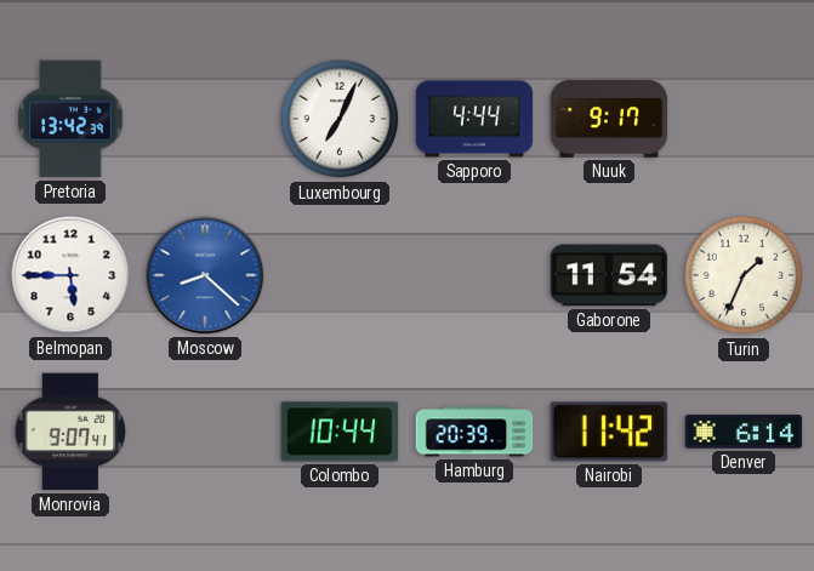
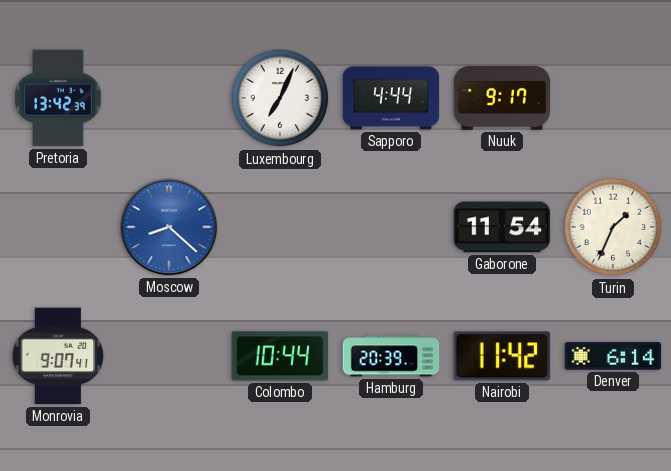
Belmopan: 5:45 -> none (70, 275)
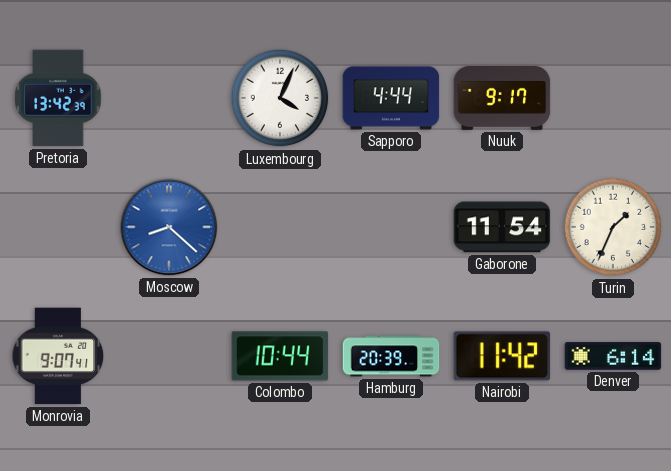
Luxembourg: 7:04 -> 4:04 (280, 98)
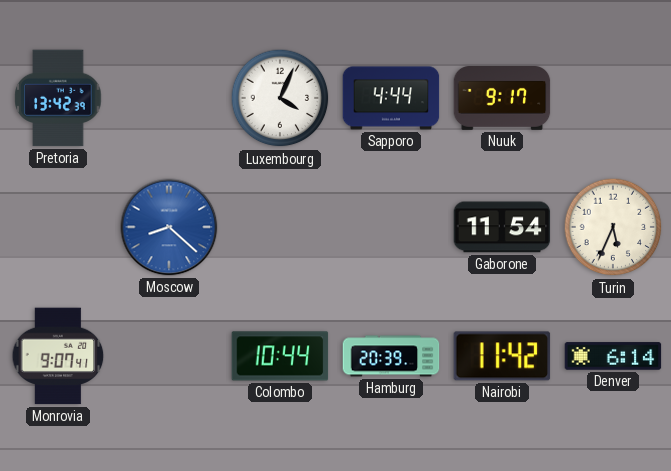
Turin: 1:34 -> 5:34 (613, 227)
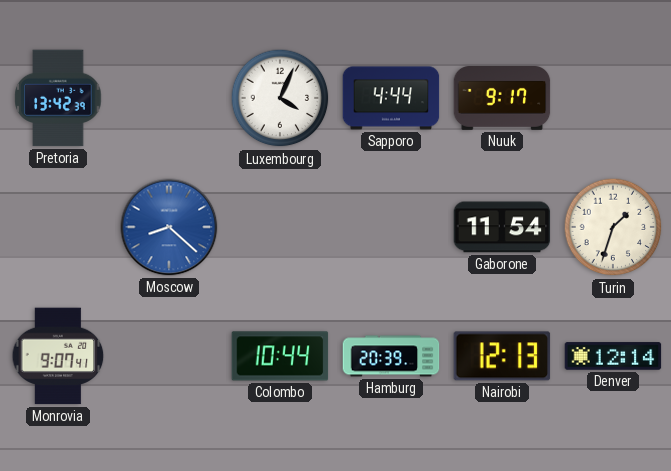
Turin: 5:34 -> 1:33 (613, 227)
Nairobi: 11:42 -> 12:13 (502, 356)
Denver: 6:14 -> 12:14 (613, 356)
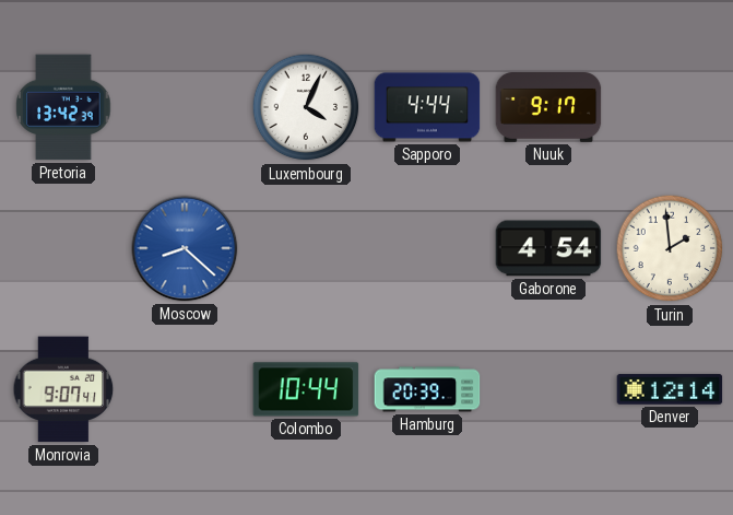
Gaborone: 11:54 -> 4:54 (548, 248)
Turin: 1:33 -> 1:59 (670, 248)
Nairobi: 12:13 -> none (502, 356)
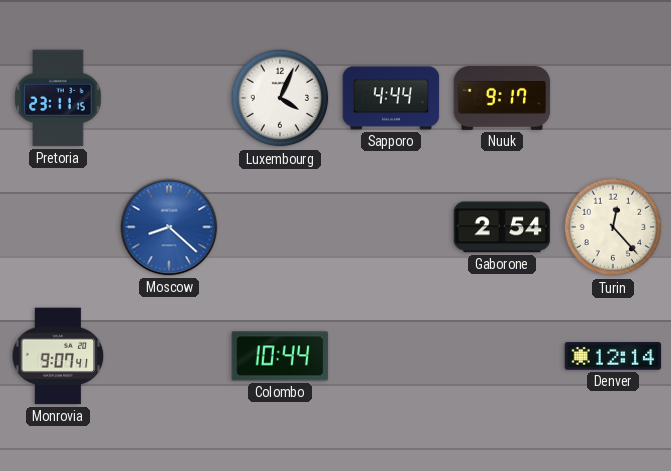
Pretoria: 13:42 -> 23:11 (58, 98)
Gaborone: 4:54 -> 2:54 (502, 227)
Turin: 1:59 -> 12:23 (613, 227)
Hamburg: 20:39 -> none (427, 389)
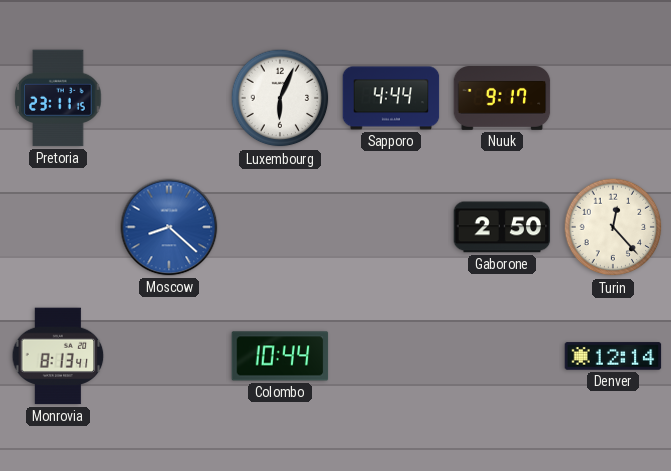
Luxembourg: 4:04 -> 6:04 (280, 98)
Gaborone: 2:54 -> 2:50 (502, 227)
Monrovia: 9:07 -> 8:13 (58, 356)
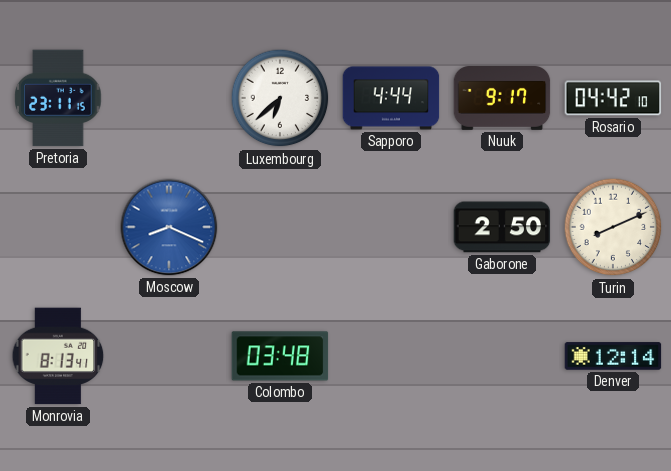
Luxembourg: 6:04 -> 6:38 (280, 98)
Rosario: none -> 04:42 (613, 98)
Moscow: 8:22 -> 8:19 (169, 227)
Turin: 12:23 -> 8:11 (613, 227)
Colombo: 10:44 -> 03:48 (280, 356)
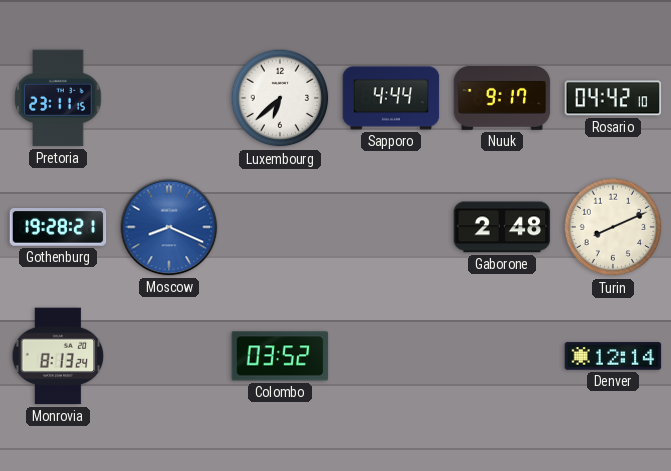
Gothenburg: none -> 19:28 (58, 228)
Gaborone: 2:50 -> 2:48 (502, 227)
Monrovia: 8:13:41 -> 8:13:24 (58, 356)
Colombo: 03:48 -> 03:52 (280, 356)
